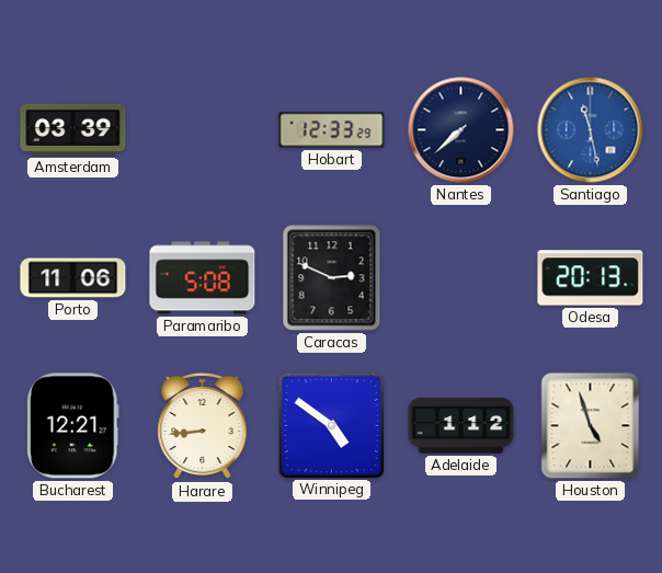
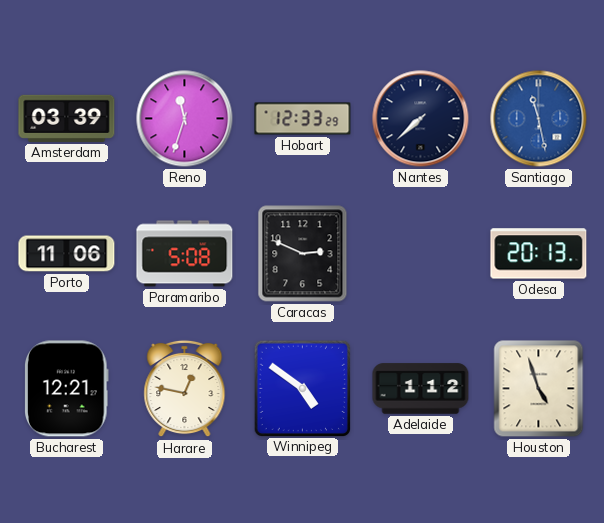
Reno: none -> 11:33 (185, 119)
Harare: 8:44 -> 12:47 (185, 389)
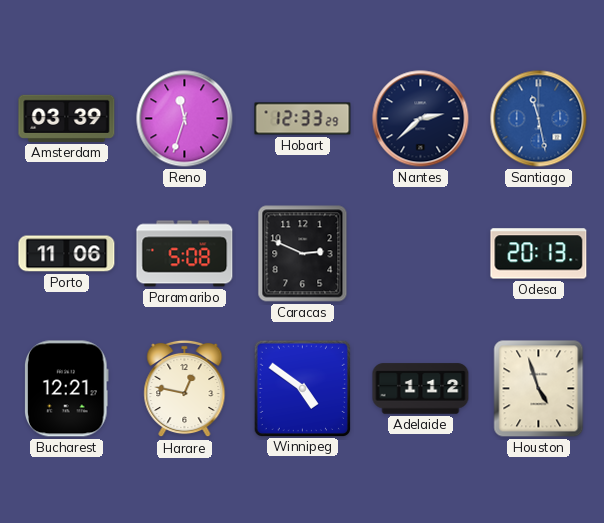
Nantes: 7:38 -> 2:38 (421, 119)
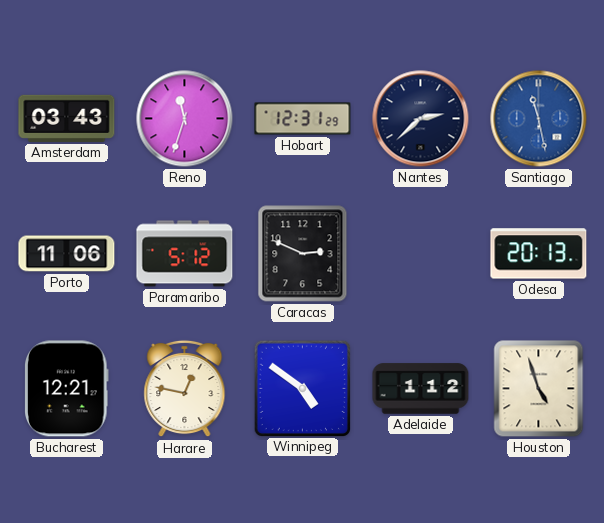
Amsterdam: 03:39 -> 03:43 (67, 118)
Hobart: 12:33 -> 12:31 (303, 119)
Paramaribo: 5:08 -> 5:12 (185, 254)
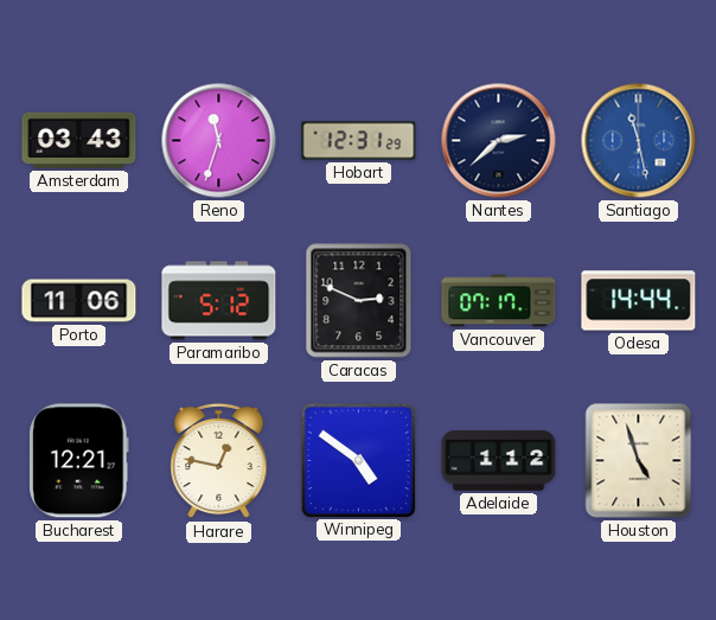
Vancouver: none -> 07:17 (499, 301)
Odesa: 20:13 -> 14:44 (639, 301)
